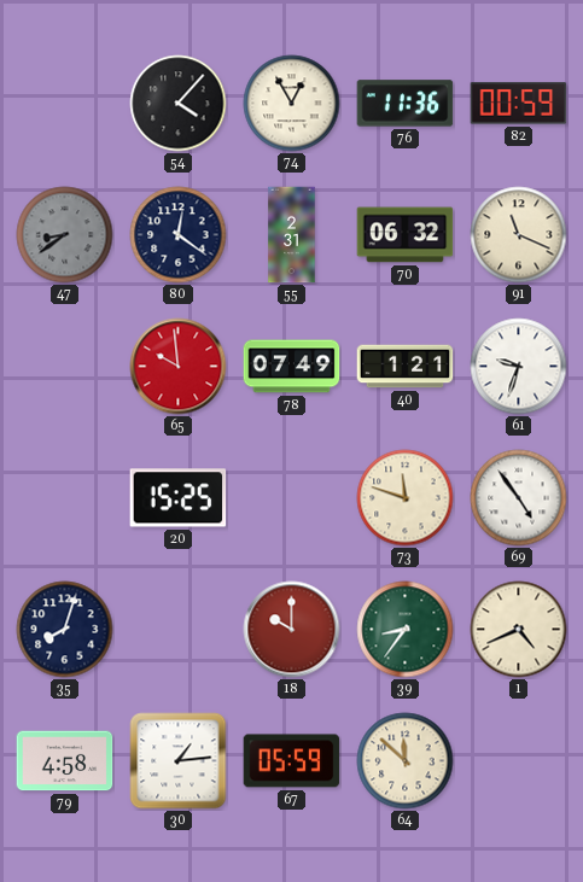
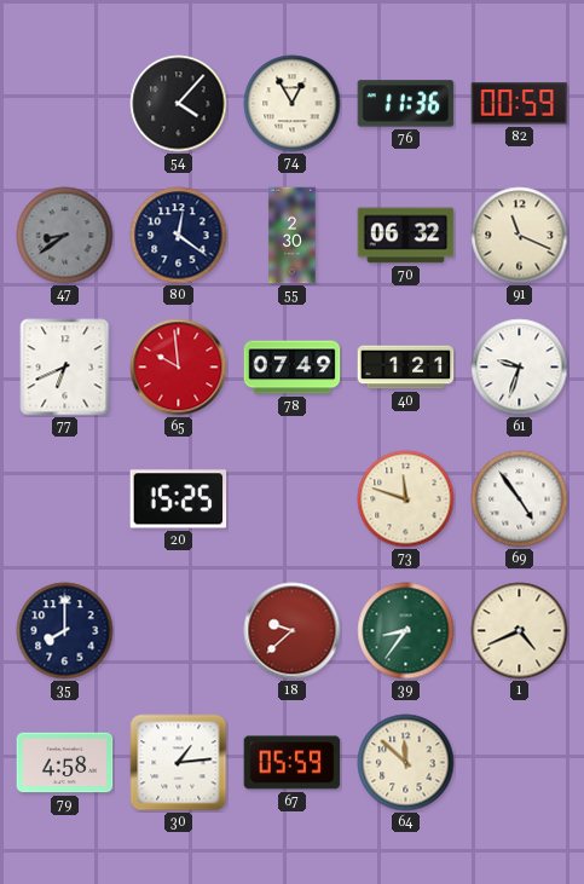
55: 2:31 -> 2:30 (293, 236)
77: none -> 6:41 (65, 368)
35: 8:03 -> 8:00 (65, 631)
18: 10:00 -> 9:38 (293, 631)
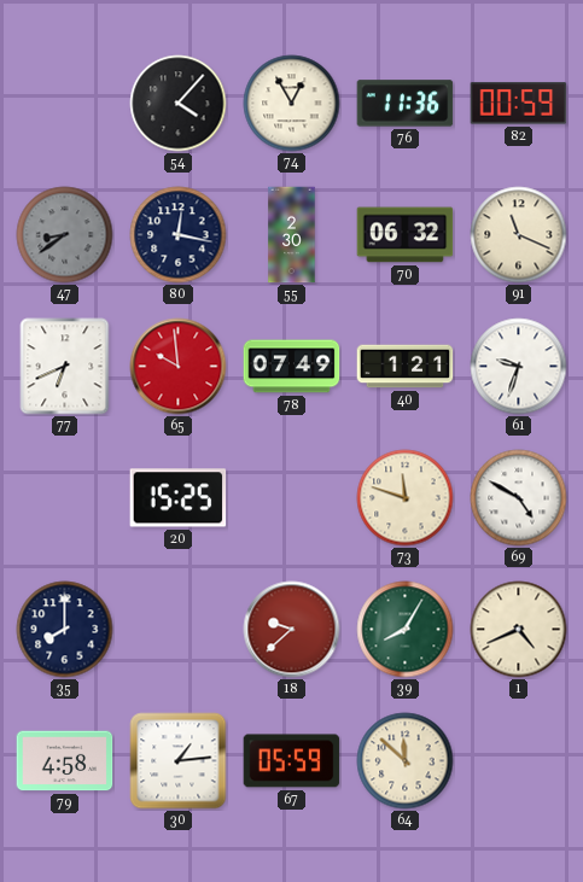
80: 12:21 -> 12:17 (179, 235)
69: 4:54 -> 4:50 (519, 498)
39: 8:36 -> 8:05 (406, 630)
